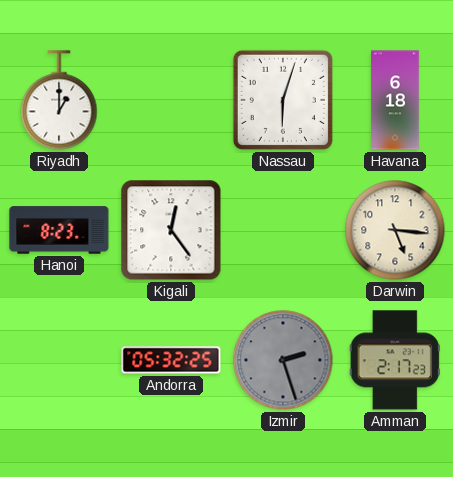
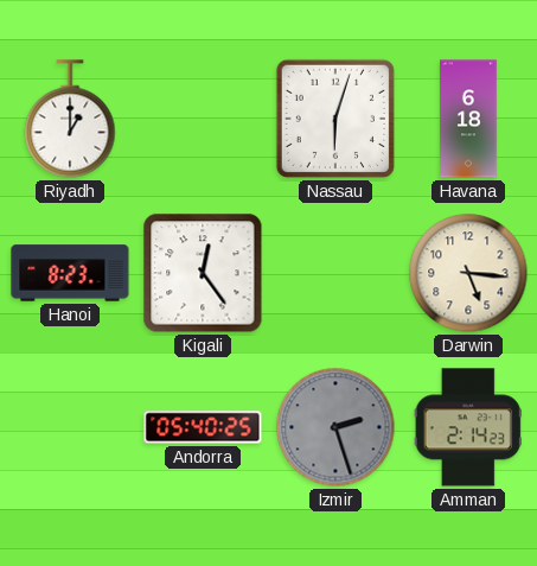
Andorra: 05:32 -> 05:40 (203, 427)
Amman: 2:17 -> 2:14 (468, 427)
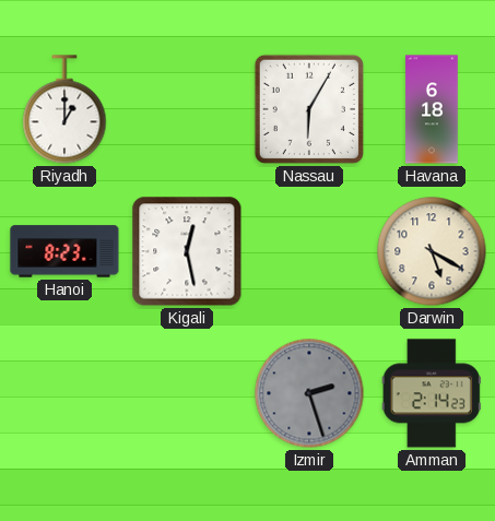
Nassau: 6:03 -> 6:05 (309, 109)
Kigali: 12:24 -> 12:28 (187, 251)
Darwin: 5:16 -> 5:20 (432, 251)
Andorra: 05:40 -> none (203, 427)
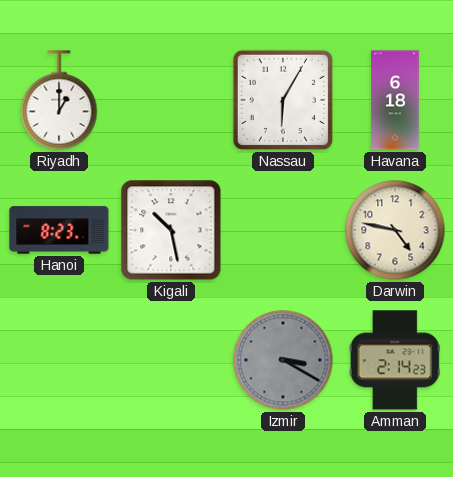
Kigali: 12:28 -> 10:28 (171, 230)
Darwin: 5:20 -> 4:47 (395, 230)
Izmir: 2:27 -> 3:20 (283, 360)
